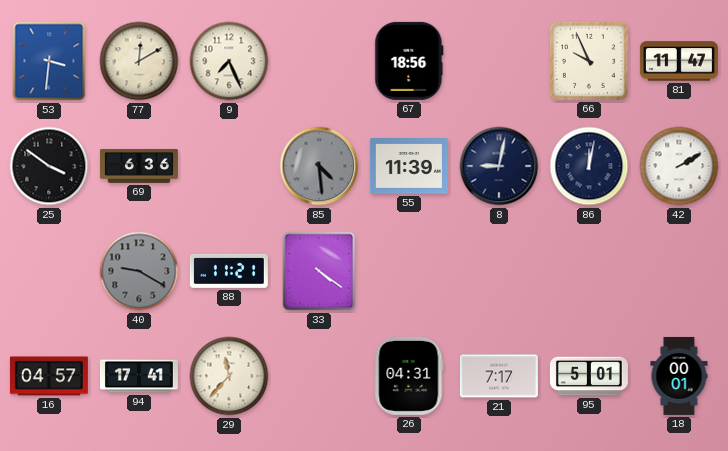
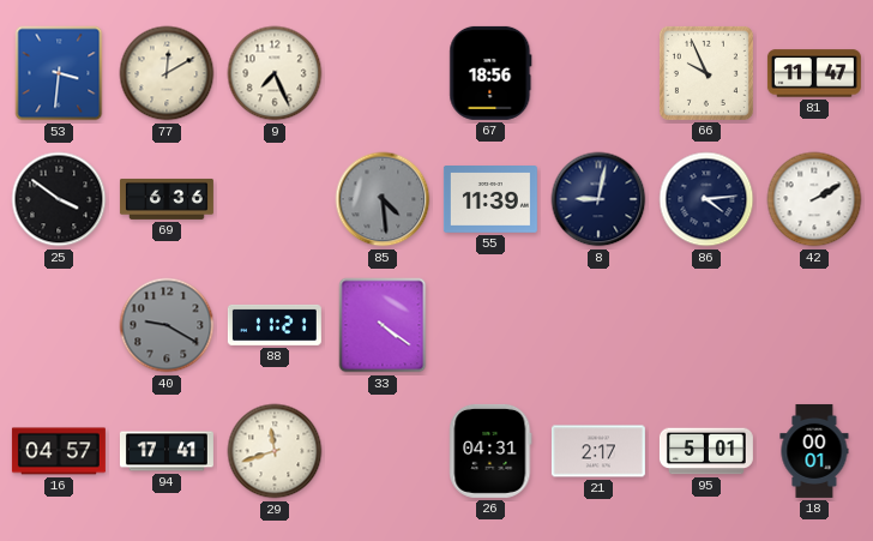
86: 12:02 -> 4:14 (706, 199)
29: 11:37 -> 11:42 (275, 451)
21: 7:17 -> 2:17 (598, 451)
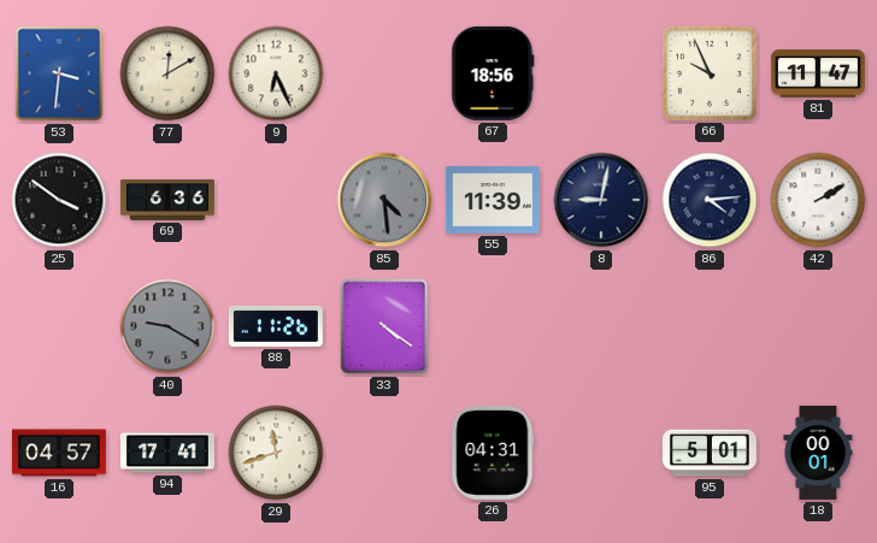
9: 7:26 -> 6:26 (276, 73)
88: 11:21 -> 11:26 (276, 326)
21: 2:17 -> none (598, 451)
